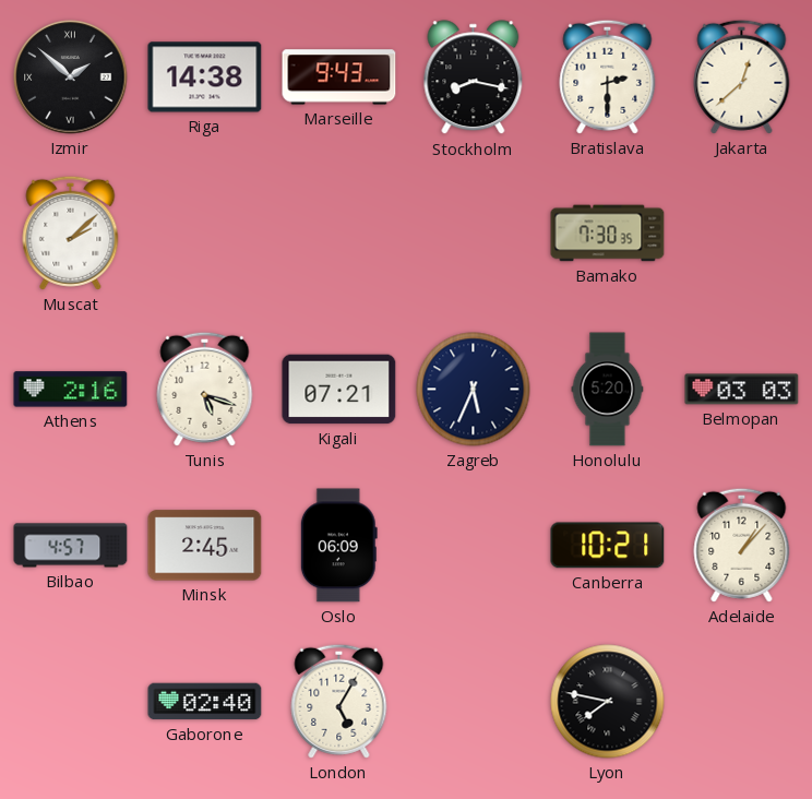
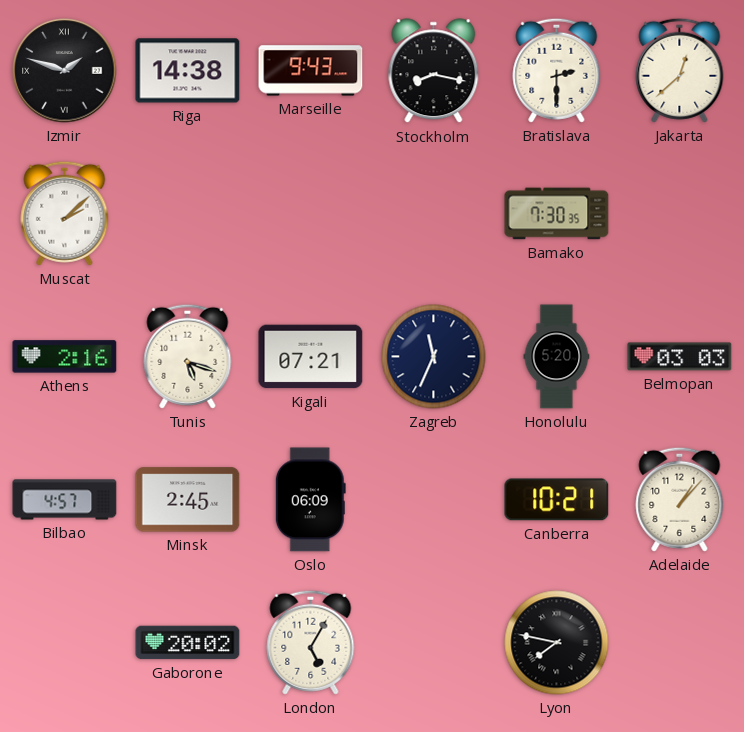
Izmir: 1:52 -> 1:48 (65, 71)
Zagreb: 5:34 -> 11:34 (434, 357)
Gaborone: 02:40 -> 20:02 (188, 643)
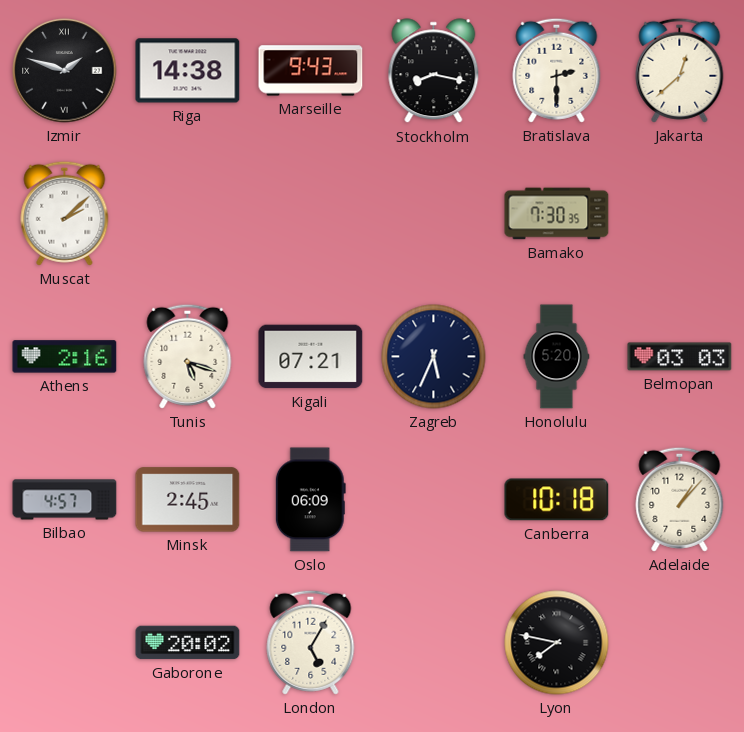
Zagreb: 11:34 -> 5:34 (434, 357)
Canberra: 10:21 -> 10:18 (557, 500)
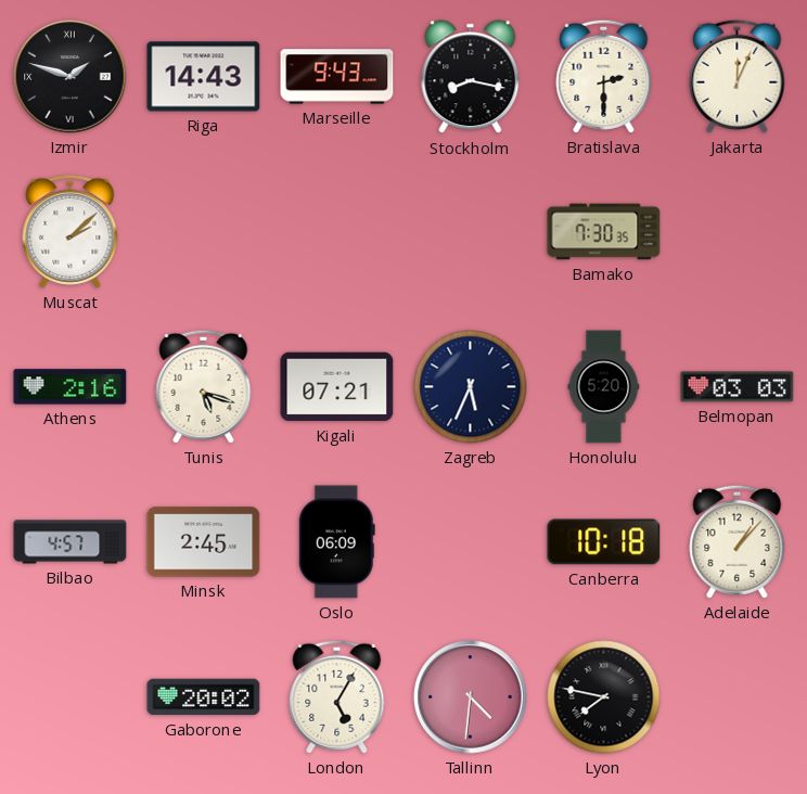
Riga: 14:38 -> 14:43 (204, 77)
Jakarta: 12:38 -> 12:04 (738, 76)
Tallinn: none -> 4:31 (471, 697)
